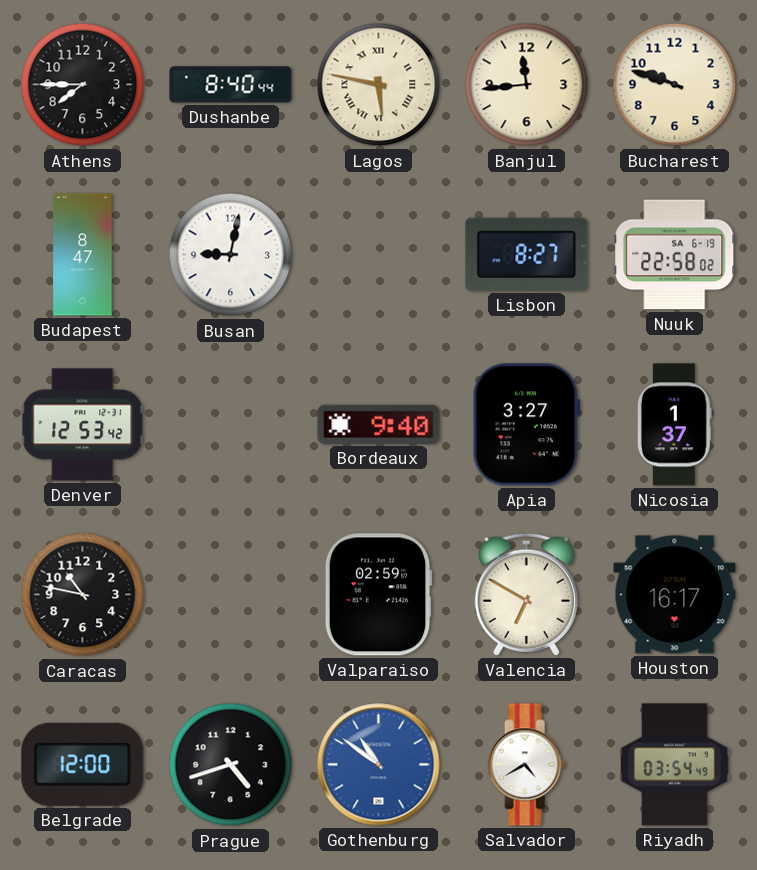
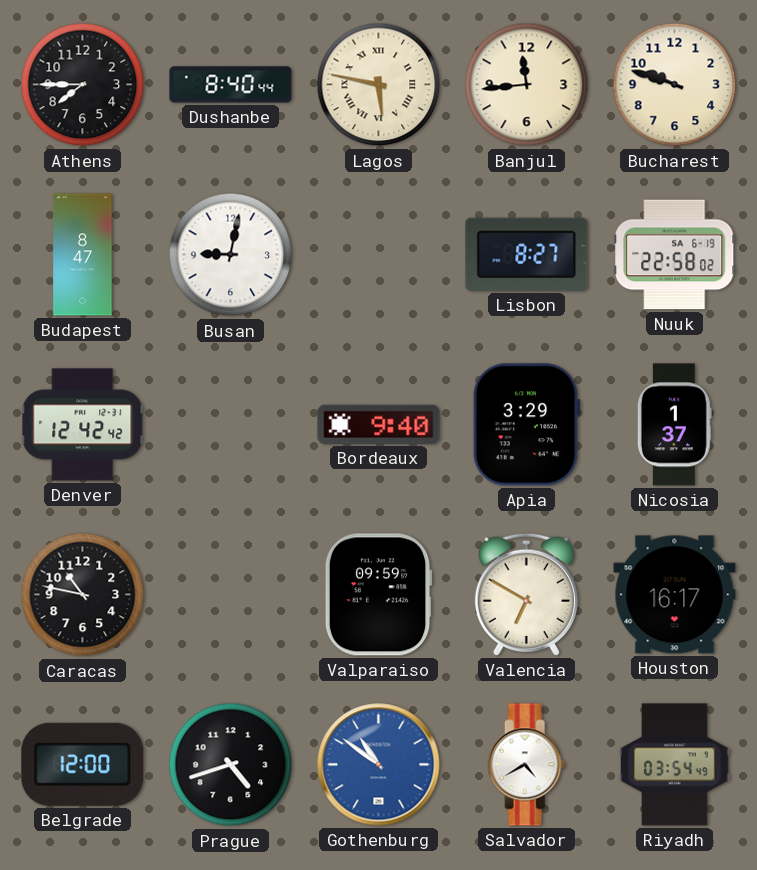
Denver: 12:53 -> 12:42 (83, 425)
Apia: 3:27 -> 3:29 (526, 425)
Valparaiso: 02:59 -> 09:59 (378, 595)
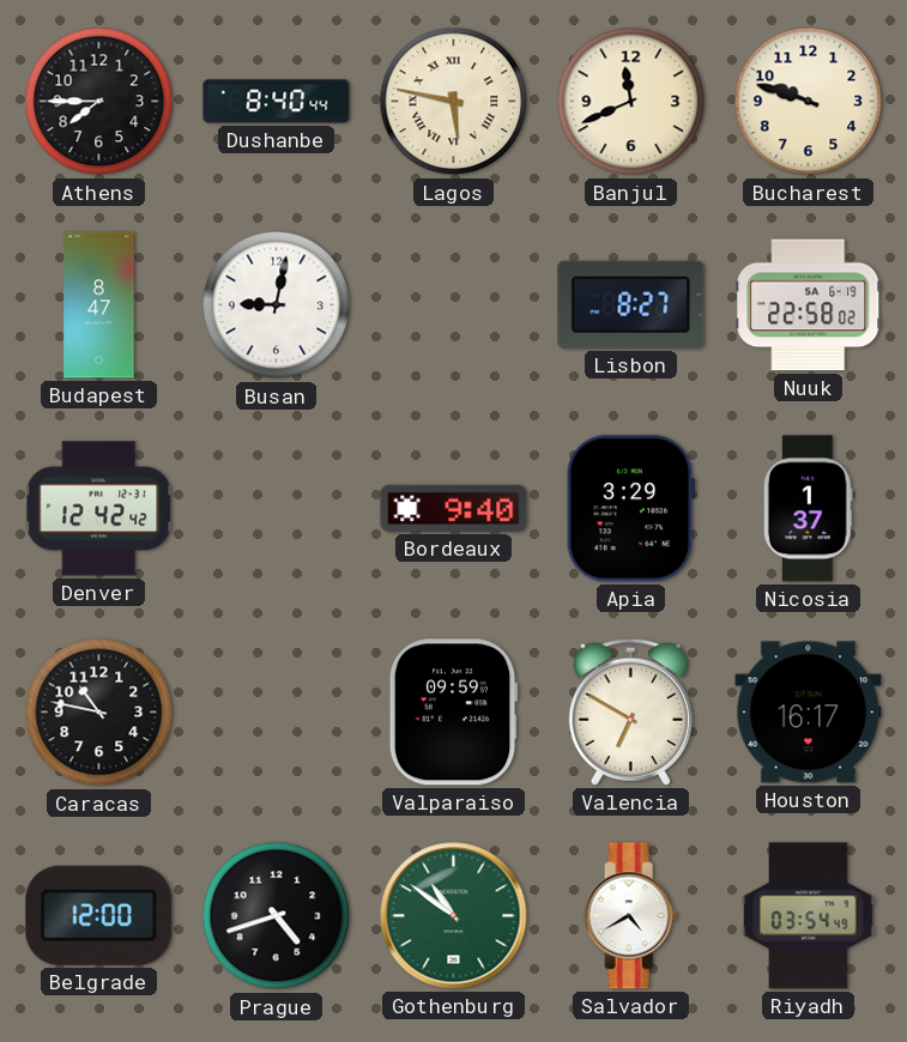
Banjul: 11:44 -> 11:41 (631, 102)
Gothenburg dial: blue -> green (454, 916)
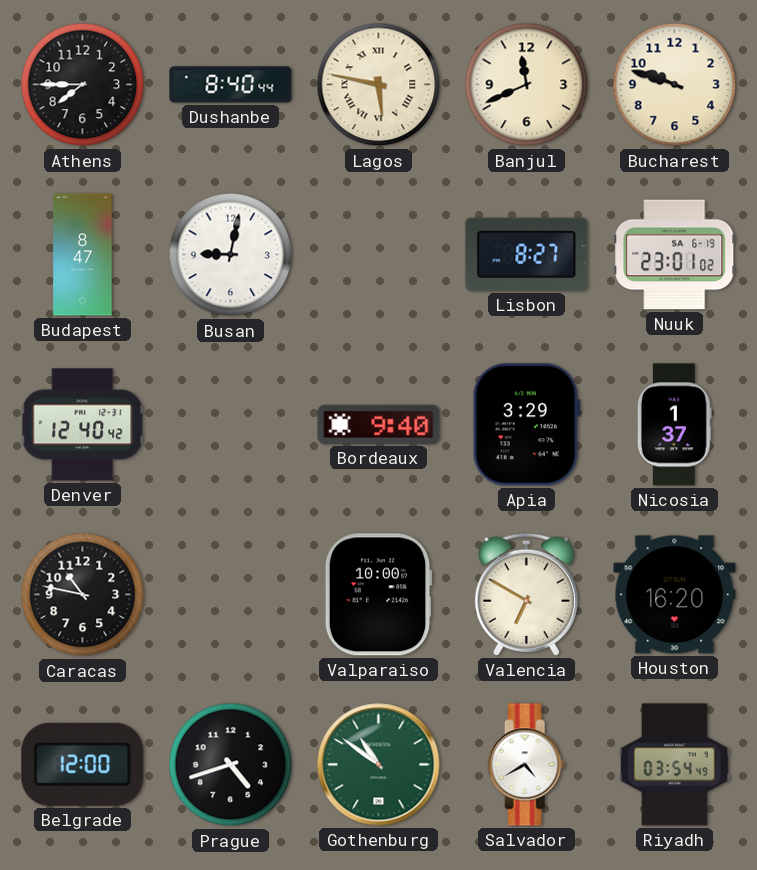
Nuuk: 22:58 -> 23:01 (675, 255)
Denver: 12:42 -> 12:40 (83, 425)
Valparaiso: 09:59 -> 10:00 (378, 595)
Houston: 16:17 -> 16:20 (675, 595)
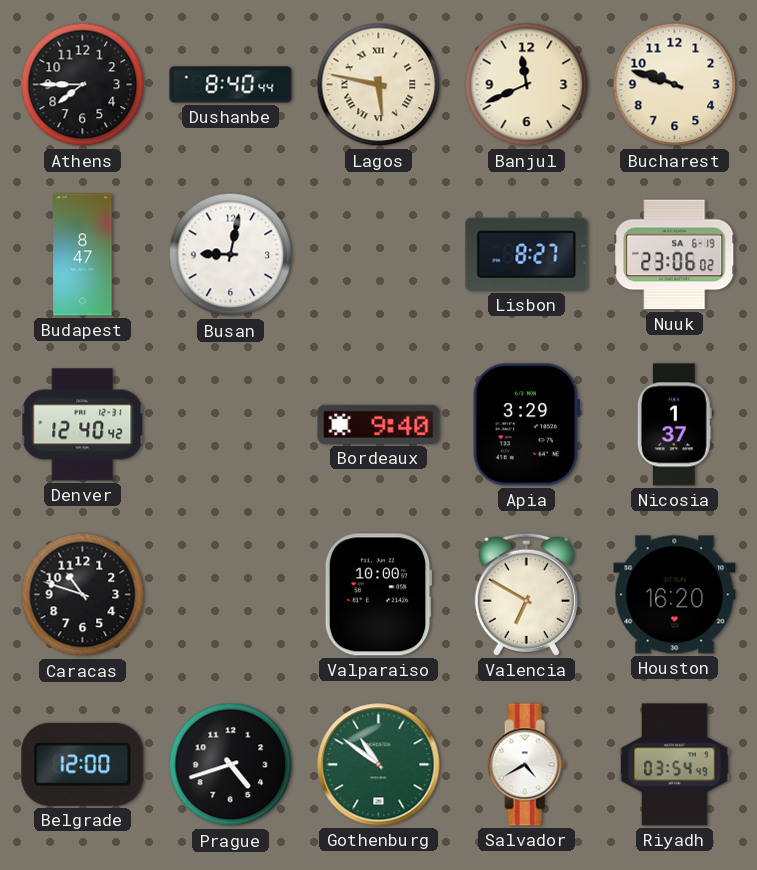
Nuuk: 23:01 -> 23:06 (675, 255)
Caracas: 10:47 -> 10:48 (83, 595)
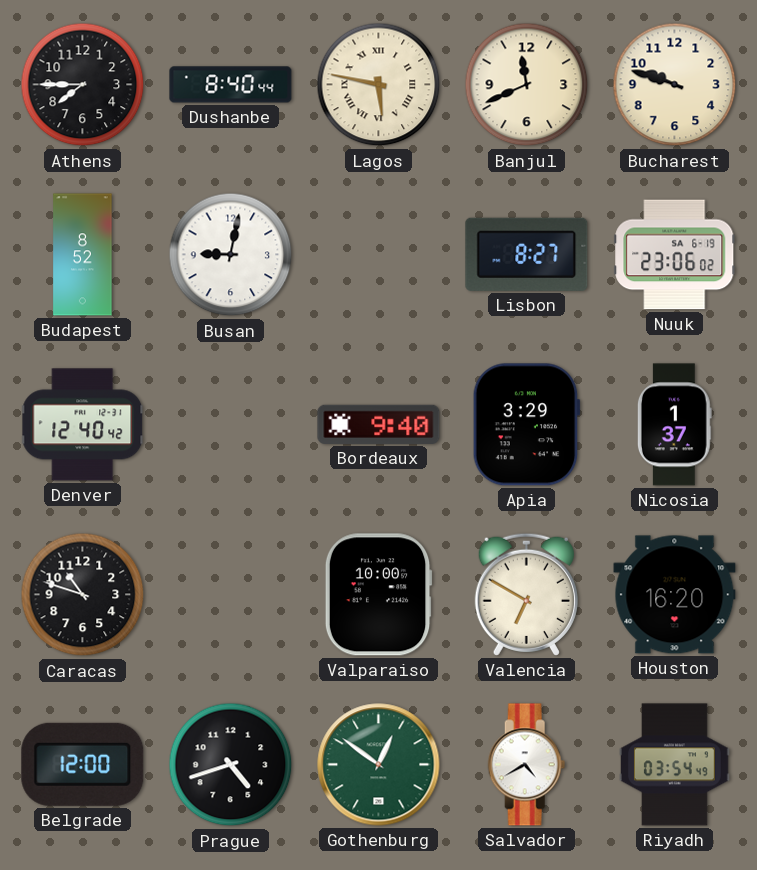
Budapest: 8:47 -> 8:52 (83, 255)
Gothenburg: 10:51 -> 12:51 (379, 765)
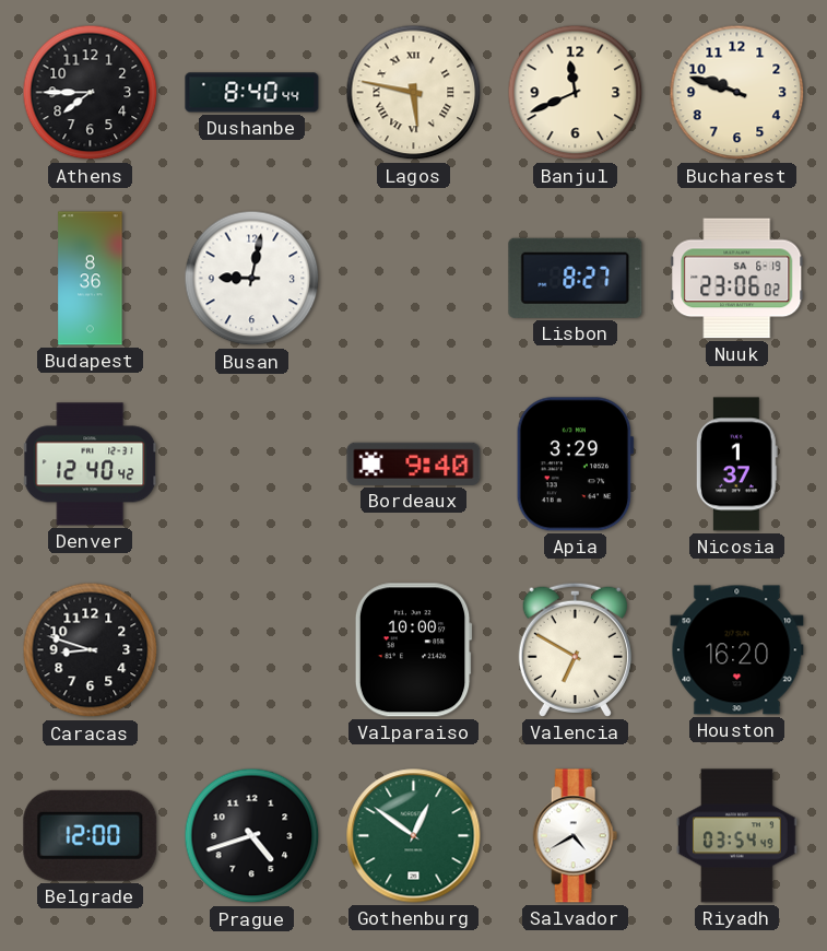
Budapest: 8:52 -> 8:36 (91, 279)
Caracas: 10:48 -> 8:48 (91, 650)
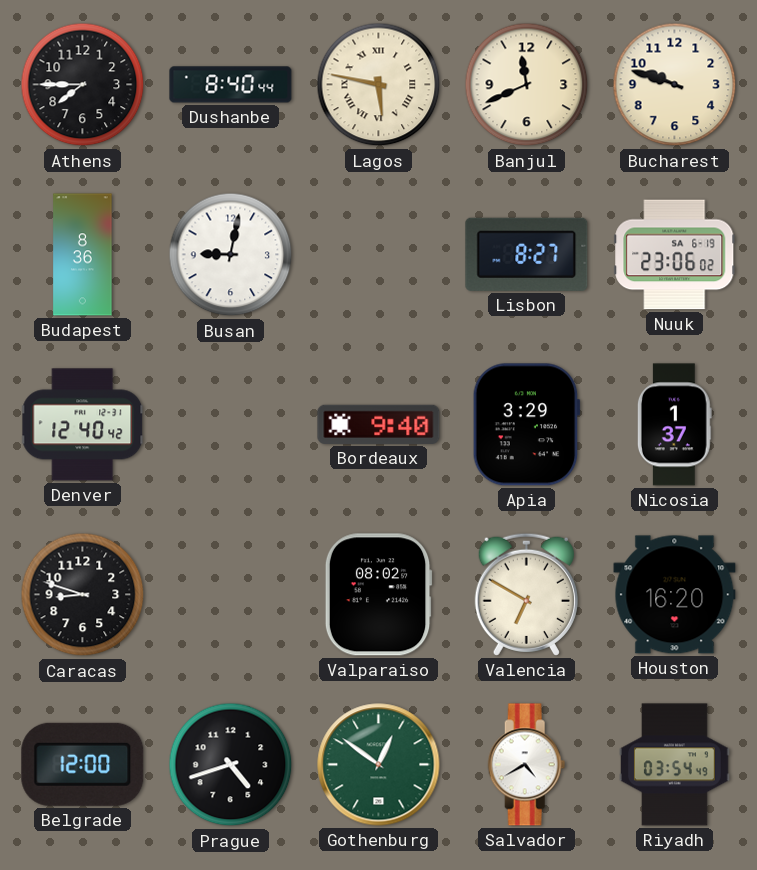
Valparaiso: 10:00 -> 08:02 (378, 595)
